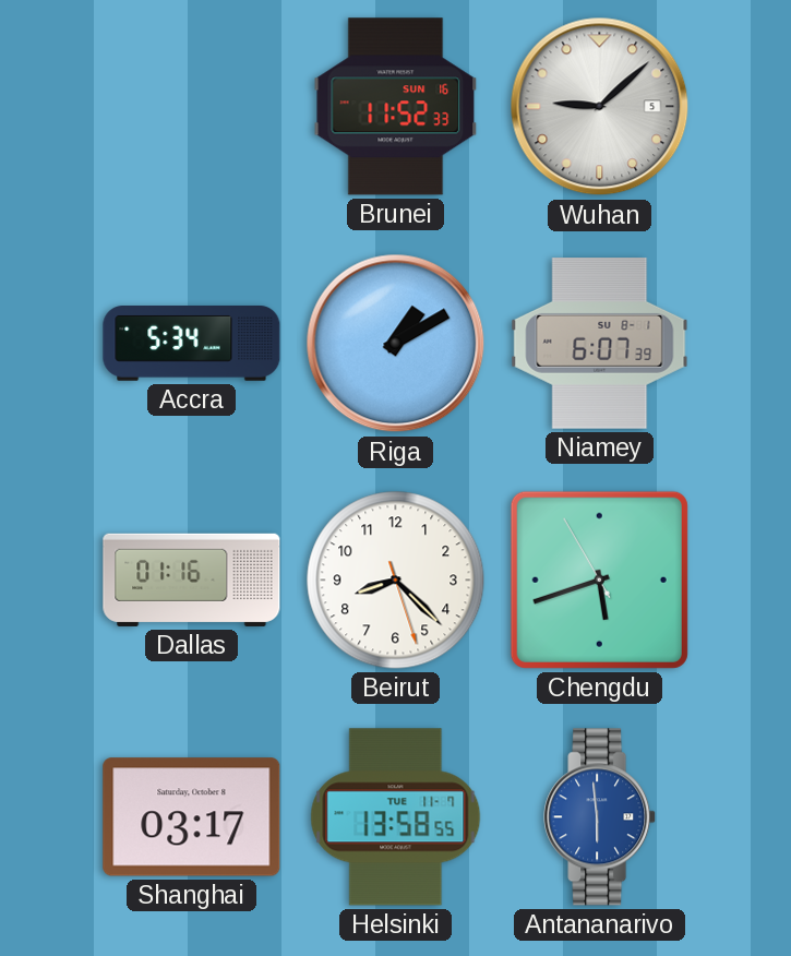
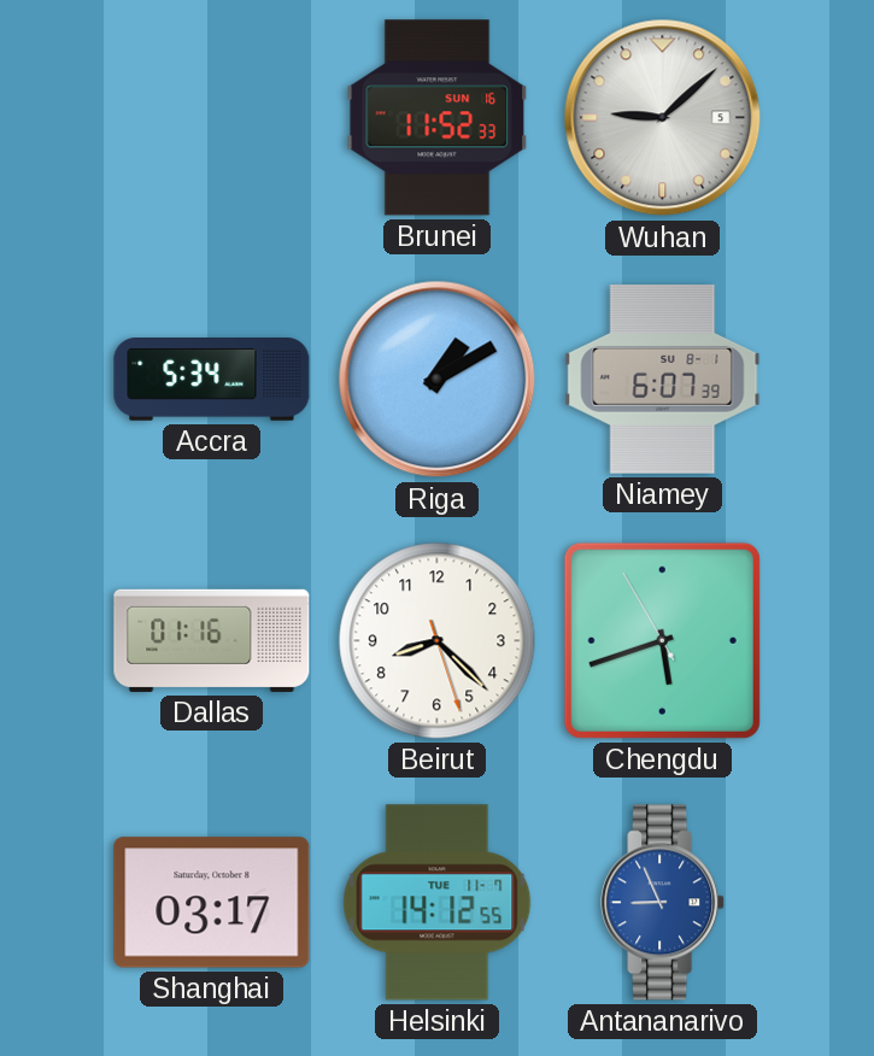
Helsinki: 13:58 -> 14:12 (438, 903)
Antananarivo: 5:59 -> 8:56 (663, 903)
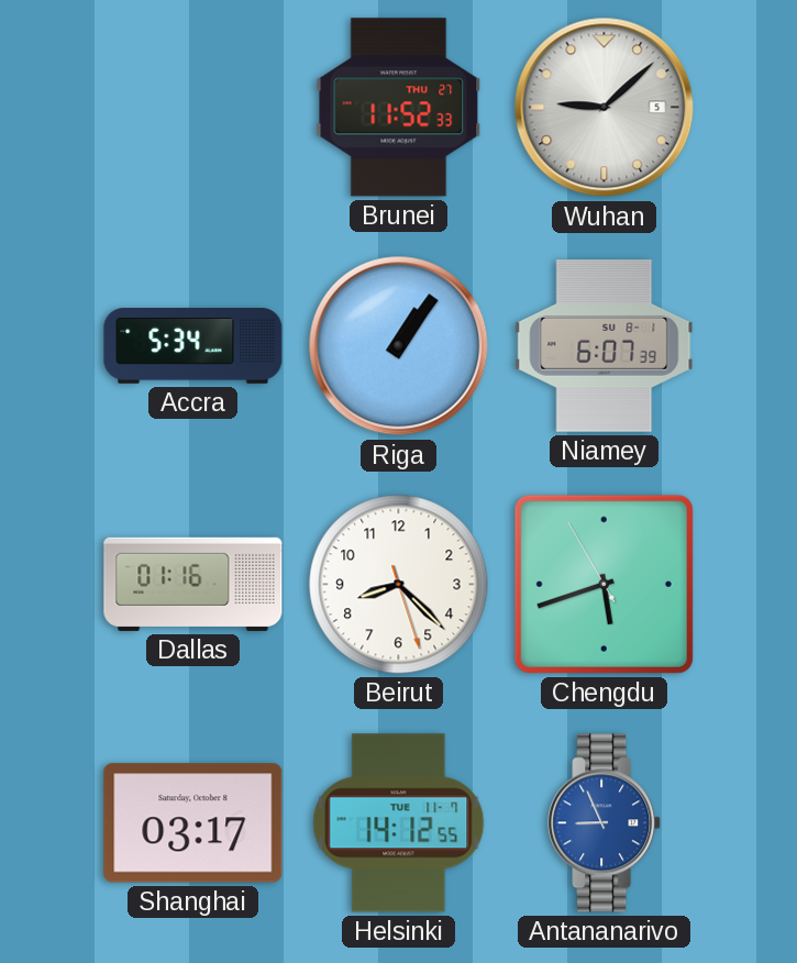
Brunei date: SUN 16 -> THU 27 (399, 108)
Riga: 1:10 -> 1:06 (399, 346)
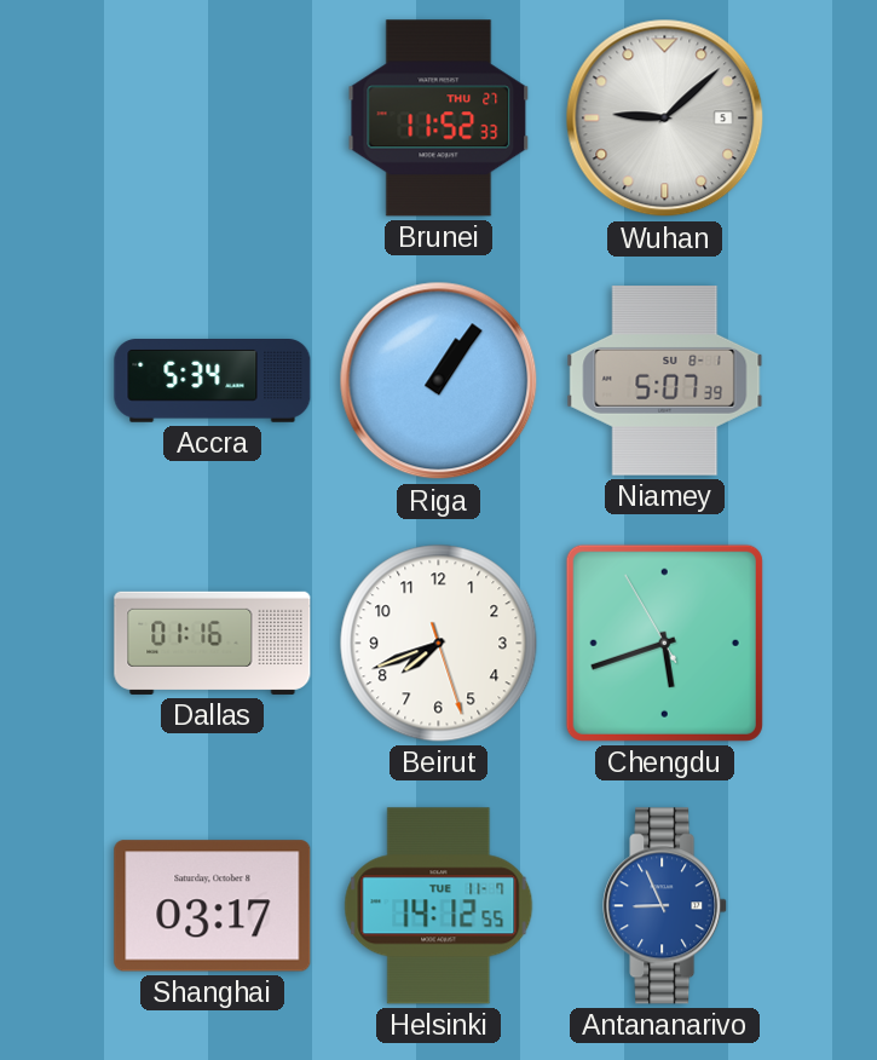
Niamey: 6:07 -> 5:07 (665, 381)
Beirut: 8:22 -> 7:41 (439, 644)
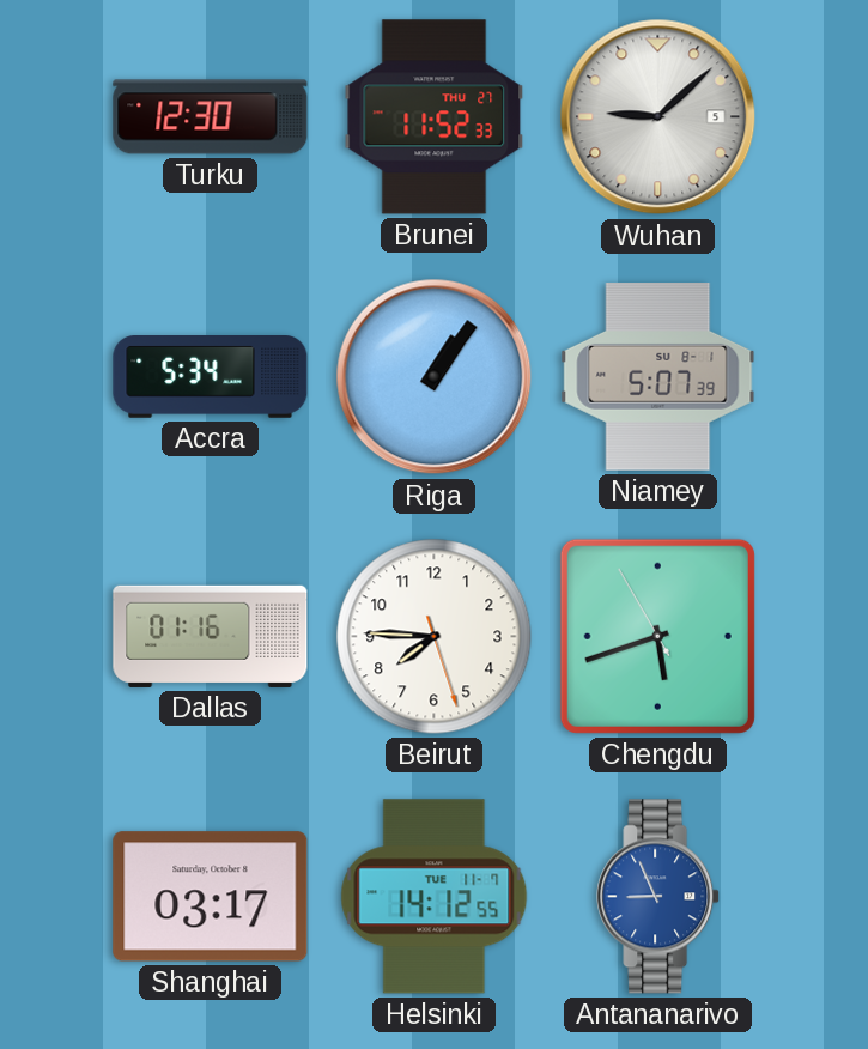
Turku: none -> 12:30 (211, 117)
Beirut: 7:41 -> 7:45 (435, 637)
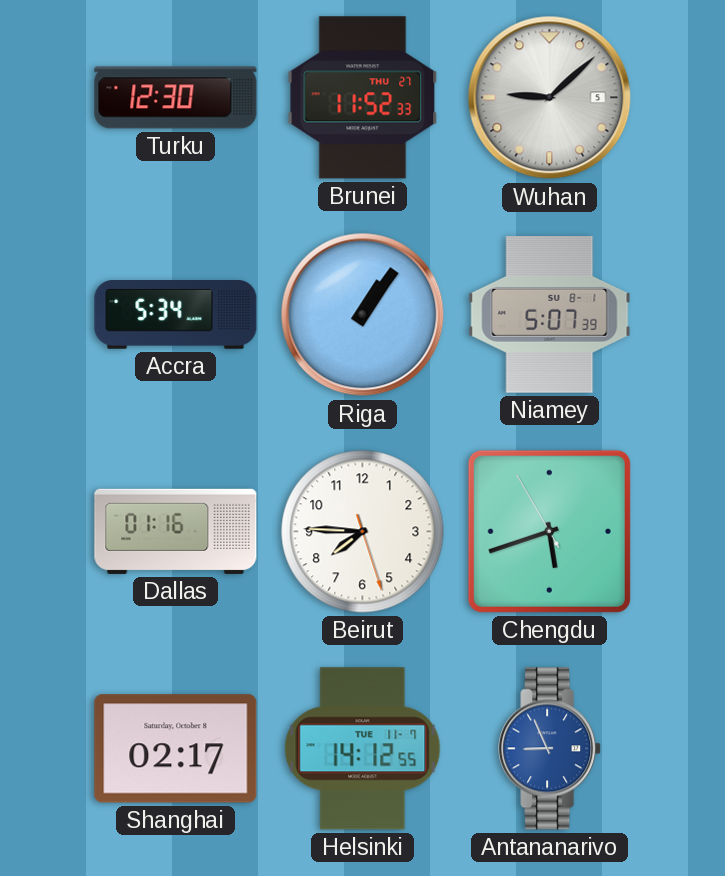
Shanghai: 03:17 -> 02:17 (176, 749)
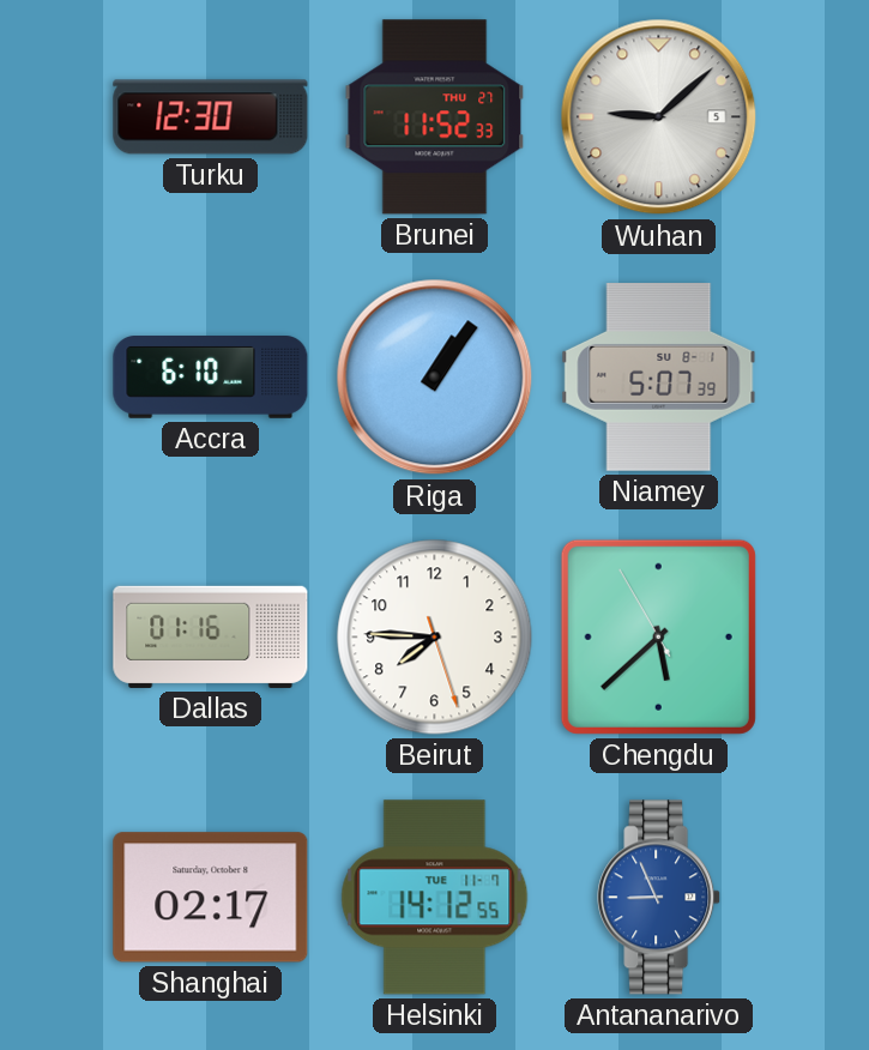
Accra: 5:34 -> 6:10 (211, 378)
Chengdu: 5:41 -> 5:37 (658, 636)
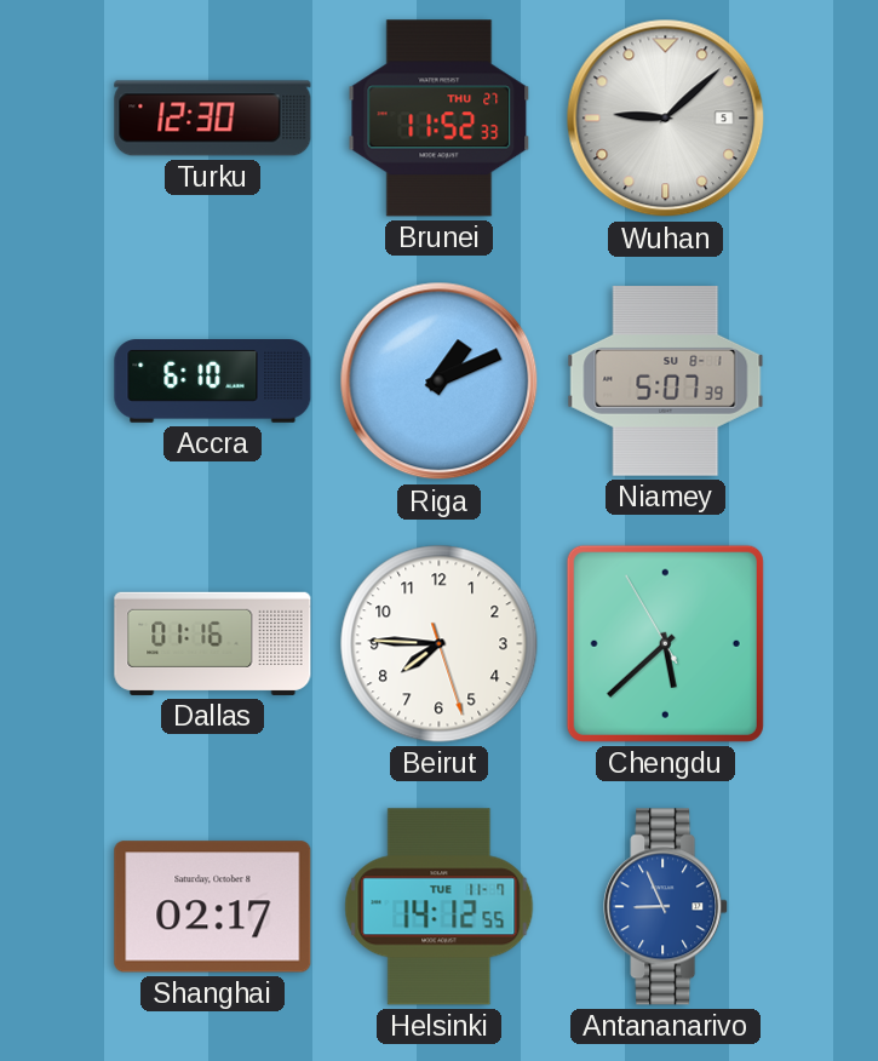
Riga: 1:06 -> 1:11 (440, 382)
